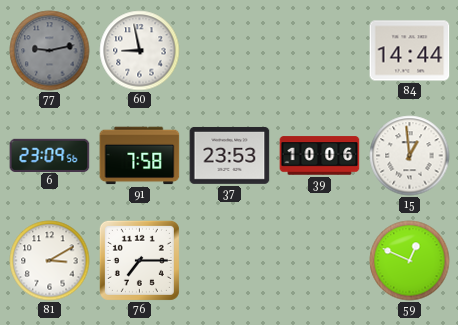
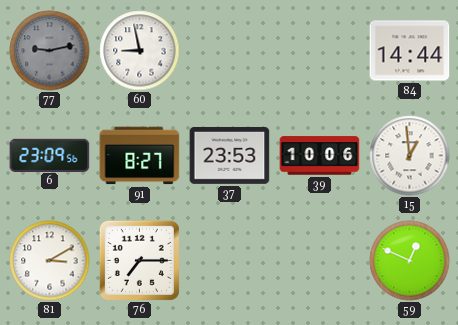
91: 7:58 -> 8:27 (140, 156)
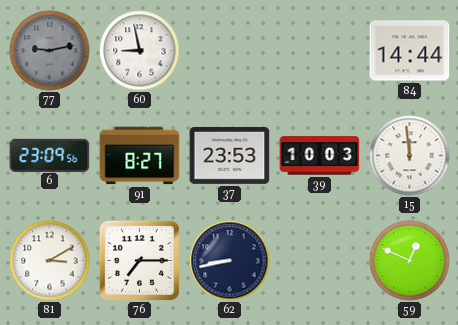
39: 10:06 -> 10:03 (320, 156)
15: 12:59 -> 11:59 (410, 156)
62: none -> 8:43 (230, 261)
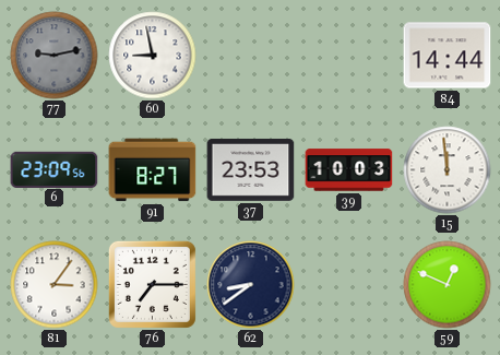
81: 3:10 -> 3:06 (55, 285)
62: 8:43 -> 8:39 (251, 285)
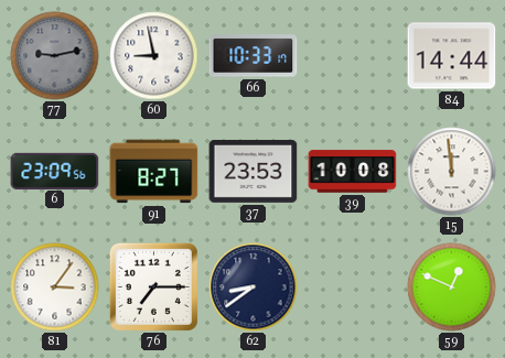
66: none -> 10:33 (254, 56)
39: 10:03 -> 10:08 (353, 172)
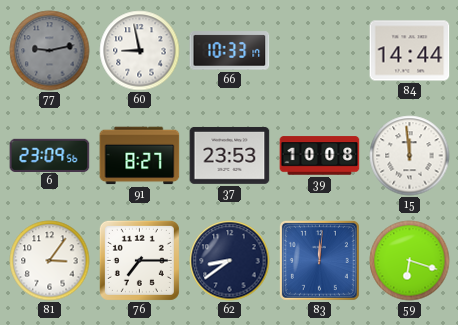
83: none -> 12:01 (319, 260)
59: 12:49 -> 6:18 (410, 261)
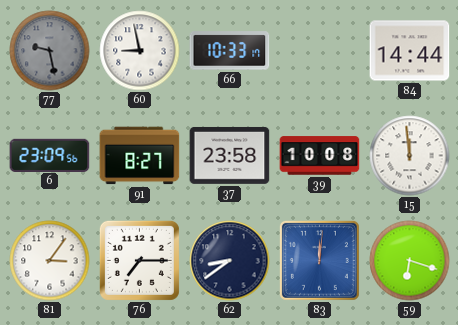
77: 9:13 -> 9:28 (50, 51)
37: 23:53 -> 23:58 (230, 155)
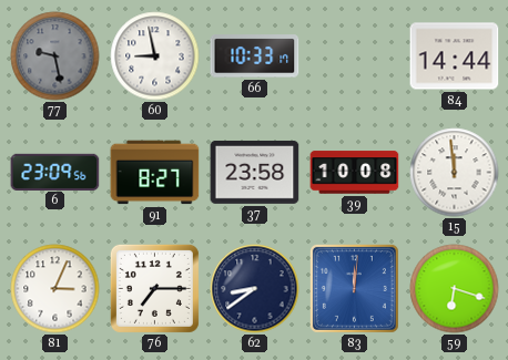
81: 3:06 -> 3:04 (55, 289)
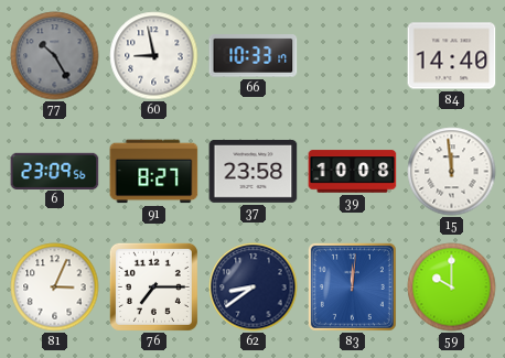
77: 9:28 -> 10:25 (55, 56)
84: 14:44 -> 14:40 (452, 56)
59: 6:18 -> 10:00 (452, 288)
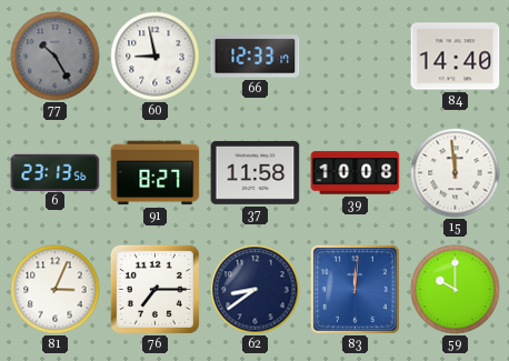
66: 10:33 -> 12:33 (256, 57)
6: 23:09 -> 23:13 (56, 172)
37: 23:58 -> 11:58 (256, 172)
